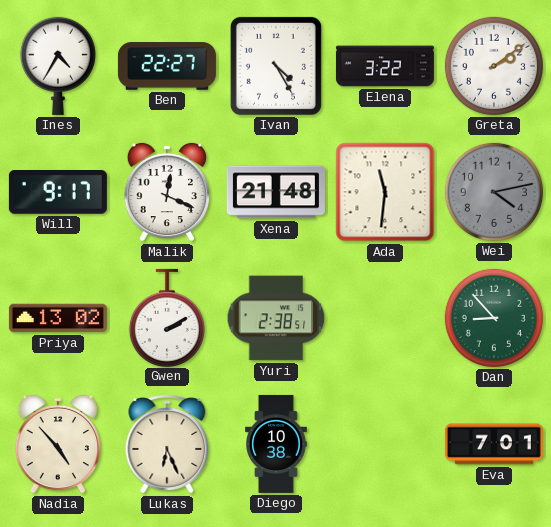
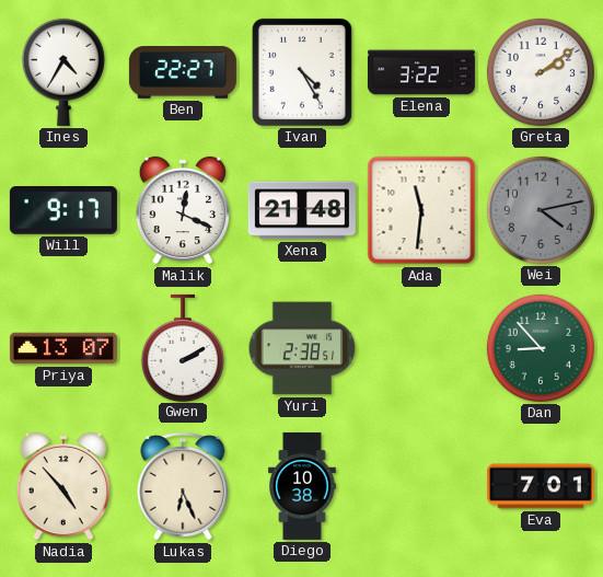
Priya: 13:02 -> 13:07 (63, 348)
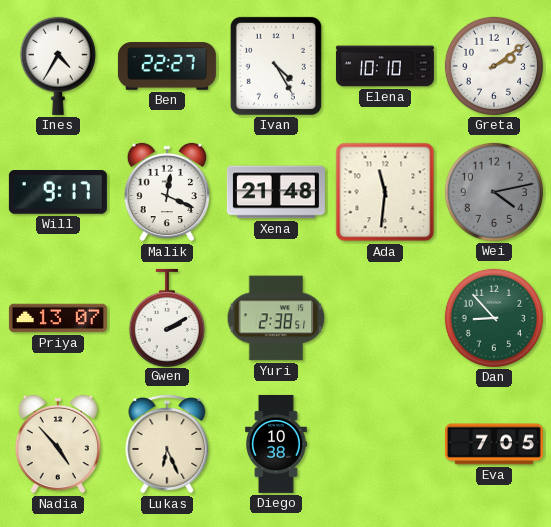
Elena: 3:22 -> 10:10 (385, 66)
Eva: 7:01 -> 7:05 (494, 444)
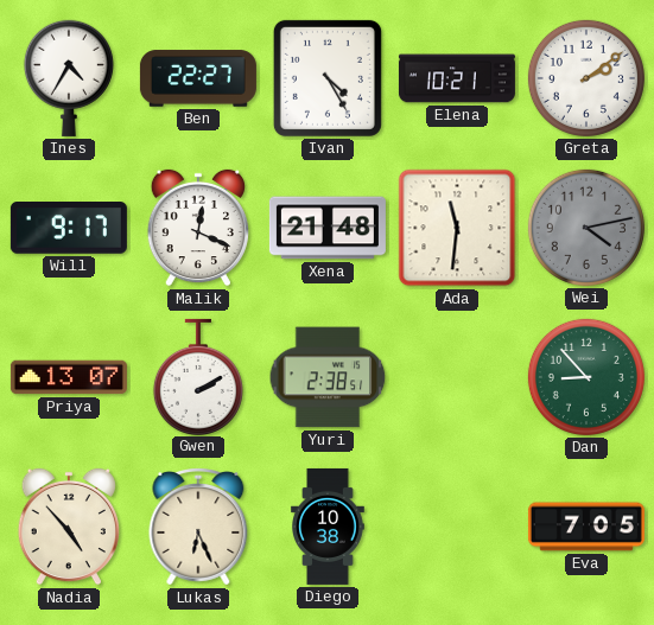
Elena: 10:10 -> 10:21 (457, 78)
